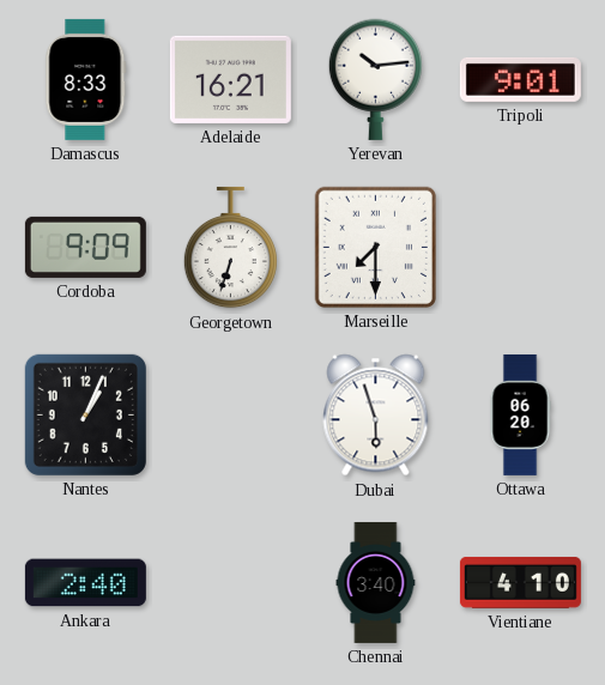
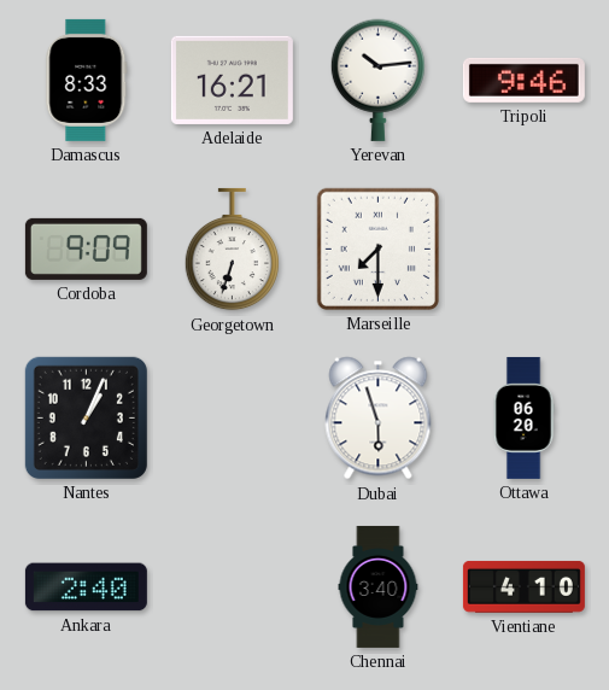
Tripoli: 9:01 -> 9:46 (523, 80)
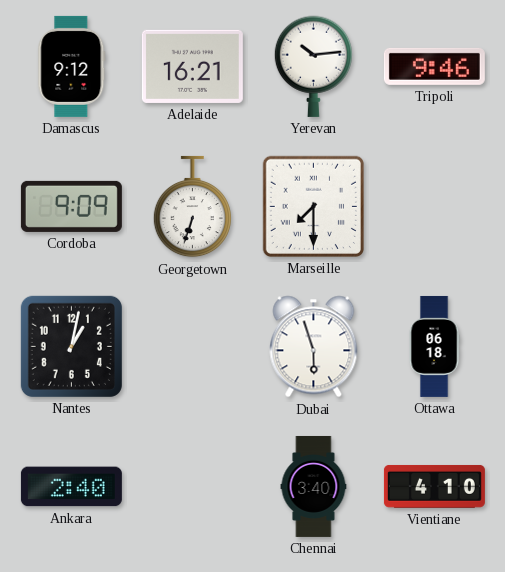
Damascus: 8:33 -> 9:12 (72, 66)
Nantes: 1:04 -> 1:02 (71, 346)
Ottawa: 06:20 -> 06:18 (434, 346)
